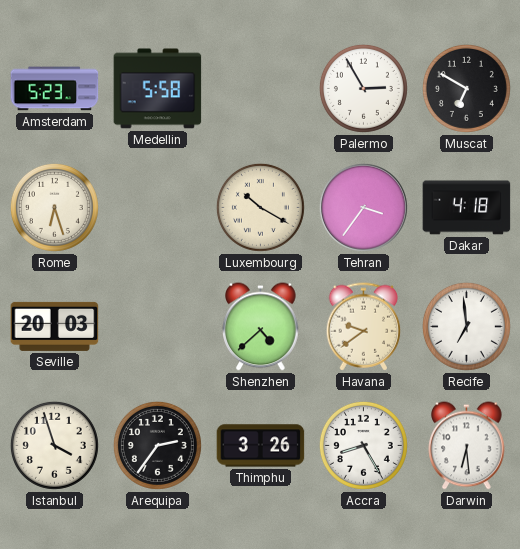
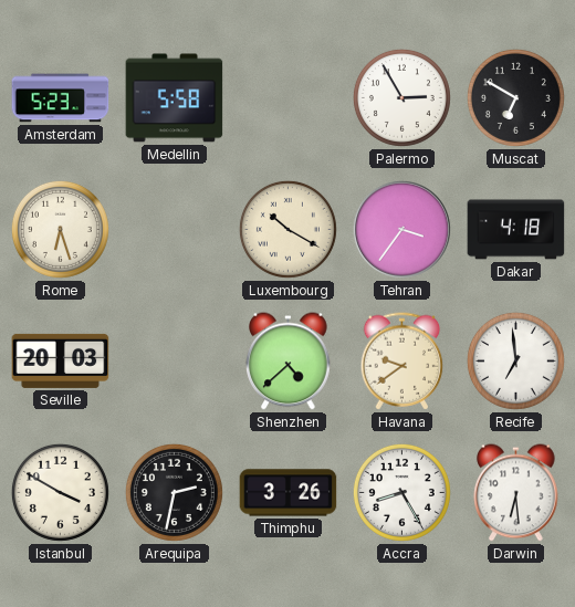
Istanbul: 3:57 -> 3:50 (60, 492)
Arequipa: 2:36 -> 2:32 (174, 492)
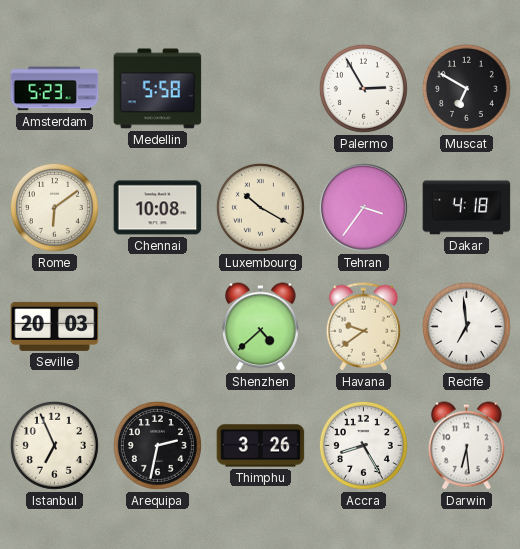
Rome: 6:27 -> 6:09 (54, 207)
Chennai: none -> 10:08 (158, 208)
Istanbul: 3:50 -> 6:56 (54, 445)
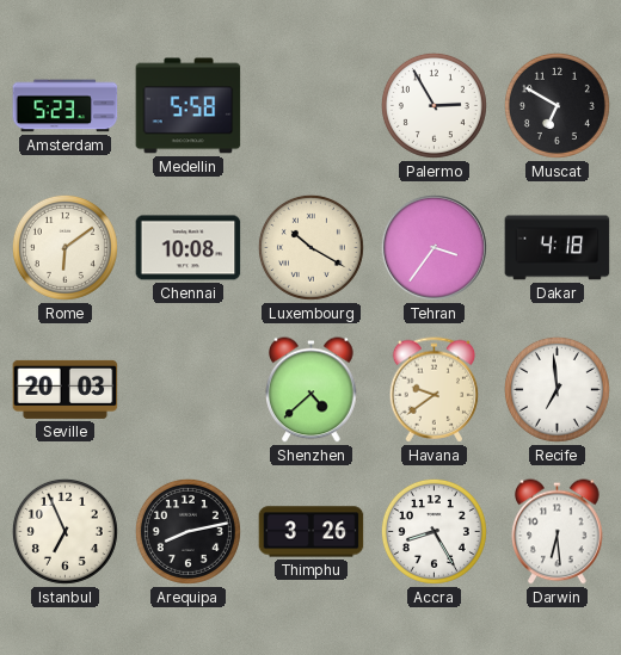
Arequipa: 2:32 -> 8:13 (187, 531)
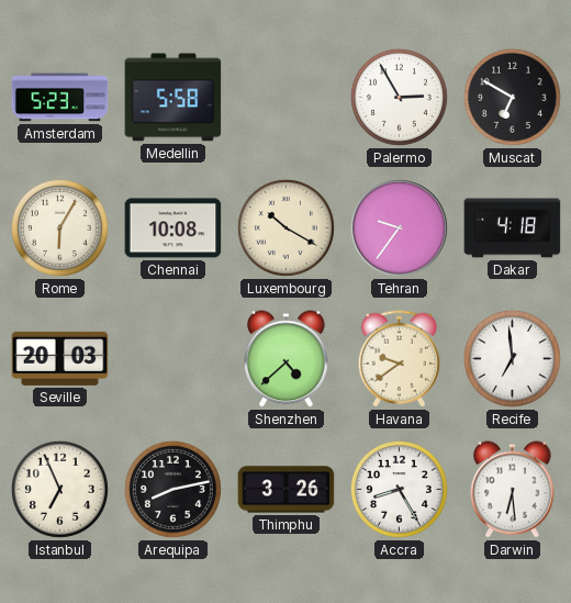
Rome: 6:09 -> 6:05 (59, 227)
Tehran: 3:36 -> 9:36 (399, 227)
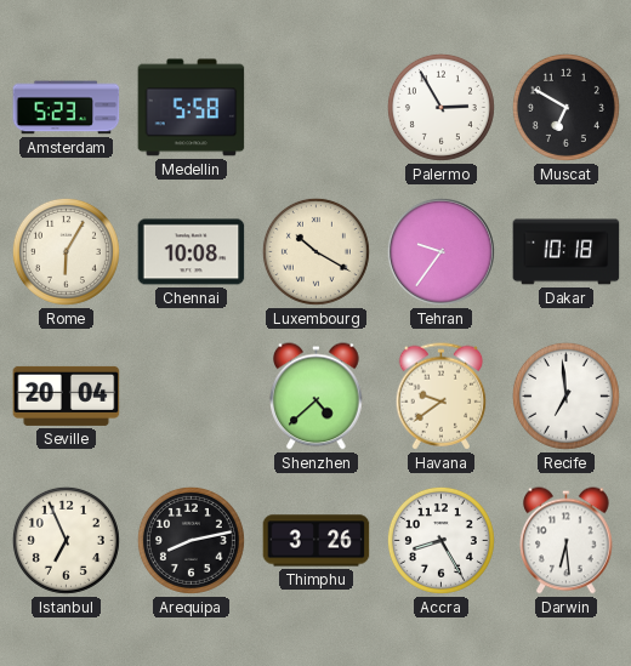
Dakar: 4:18 -> 10:18 (567, 252)
Seville: 20:03 -> 20:04 (67, 395)
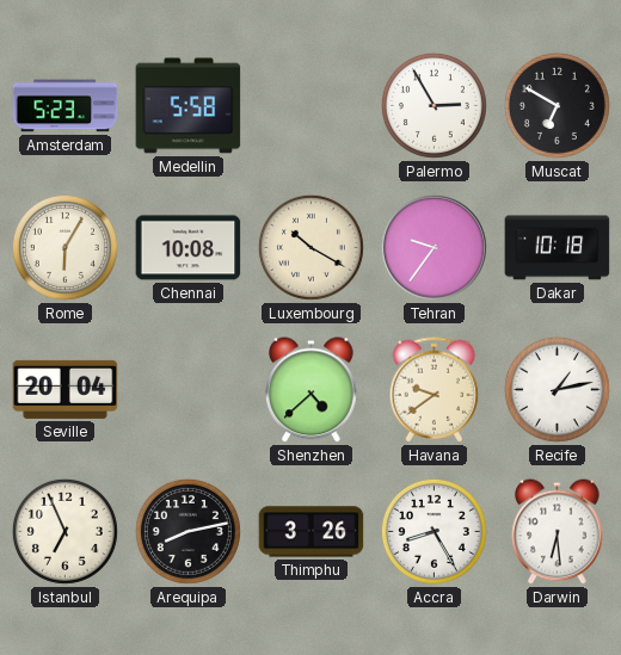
Recife: 6:59 -> 1:13 (557, 389)
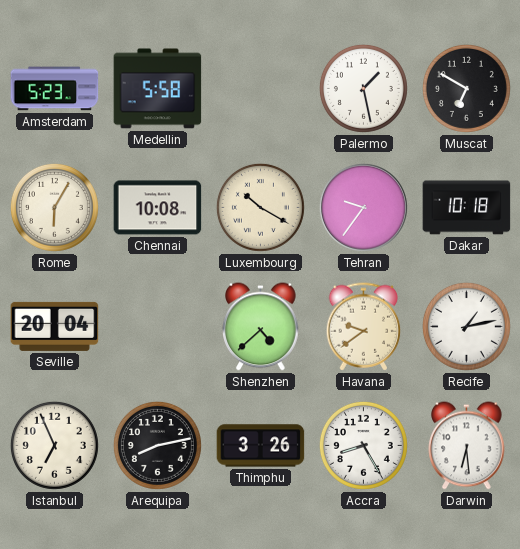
Palermo: 2:55 -> 1:28 (363, 88)
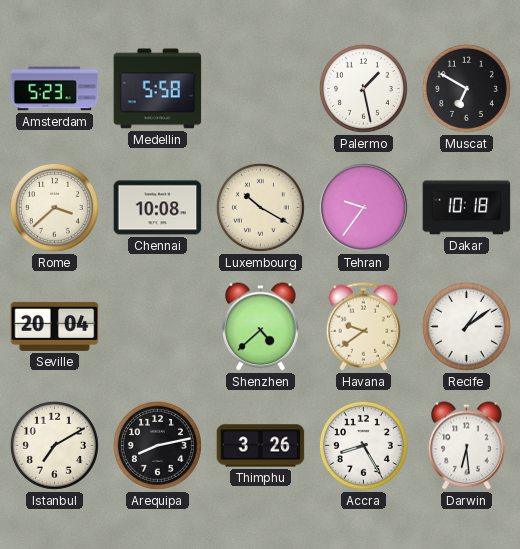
Rome: 6:05 -> 3:38 (54, 207)
Recife: 1:13 -> 1:09 (466, 326)
Istanbul: 6:56 -> 7:10 (54, 445)
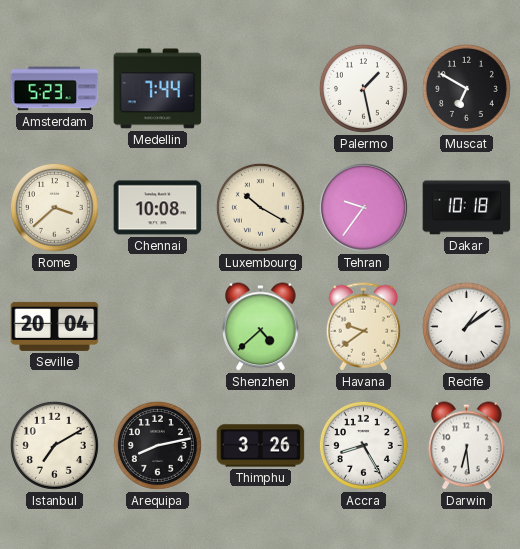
Medellin: 5:58 -> 7:44 (158, 89)
